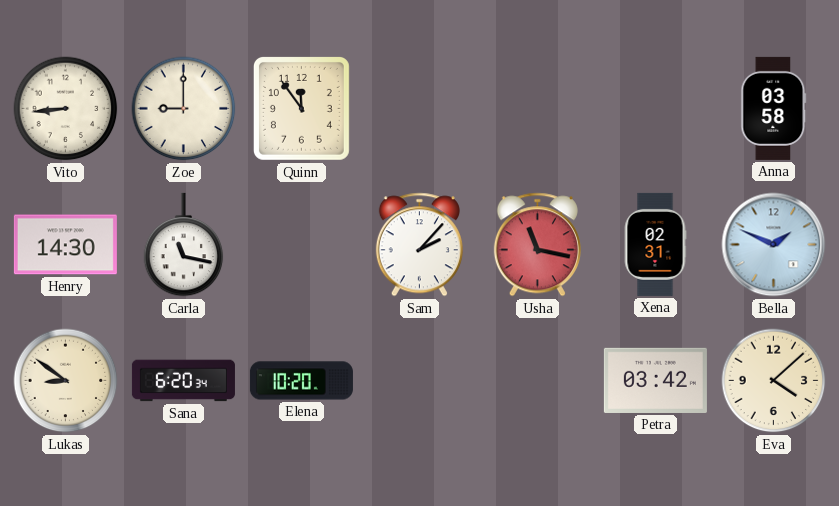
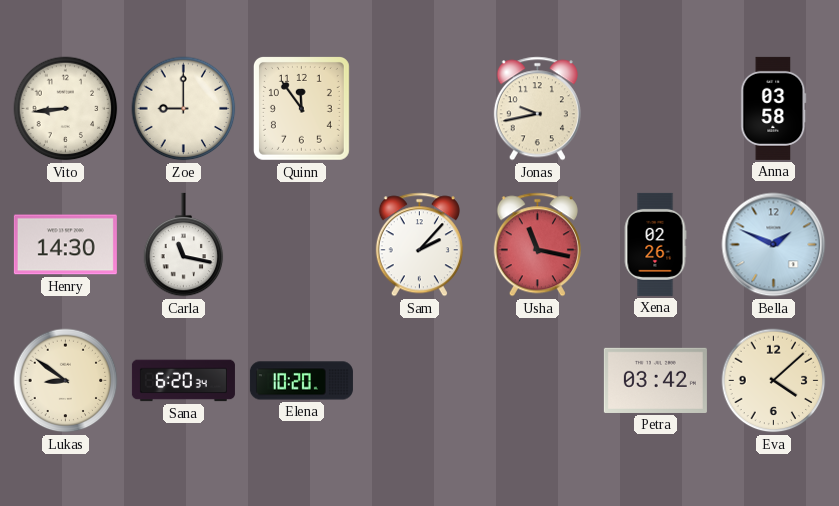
Jonas: none -> 9:43 (537, 109)
Xena: 02:31 -> 02:26 (655, 244)
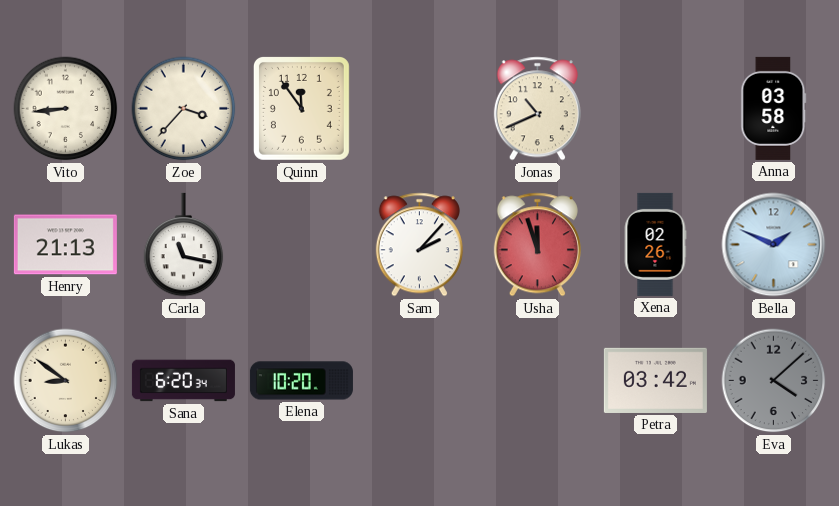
Zoe: 9:00 -> 3:37 (184, 109)
Jonas: 9:43 -> 10:41 (537, 109)
Henry: 14:30 -> 21:13 (65, 245)
Usha: 11:17 -> 11:57 (537, 245)
Eva dial: cream -> grey (774, 381)
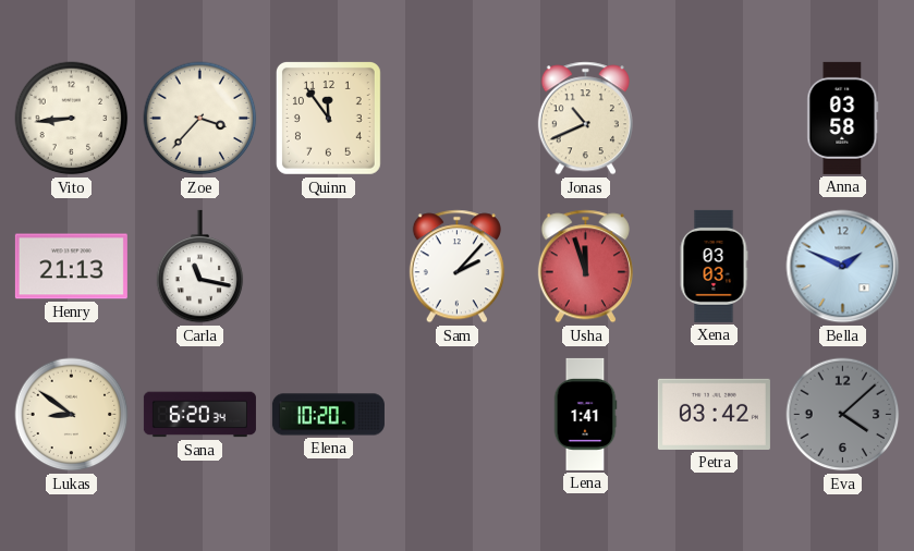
Xena: 02:26 -> 03:03 (714, 266)
Lena: none -> 1:41 (585, 414)
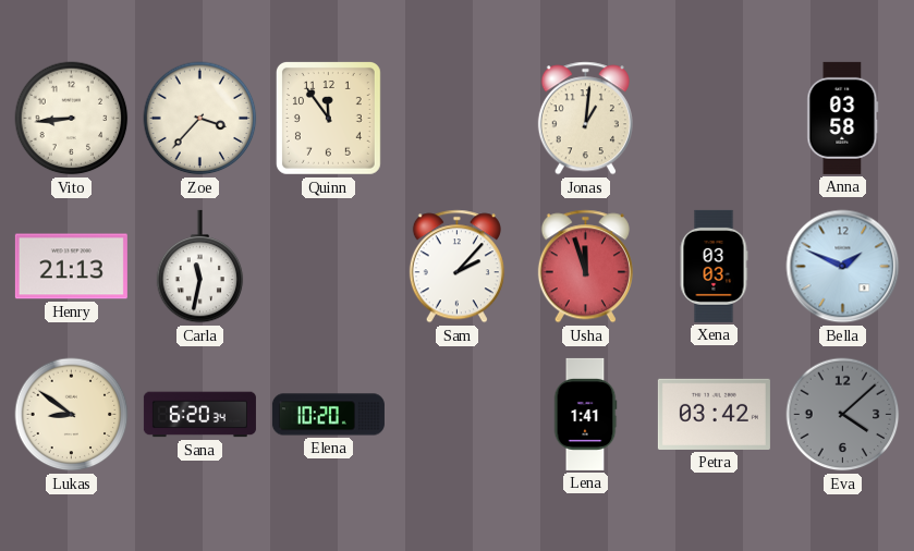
Jonas: 10:41 -> 1:01 (585, 119)
Carla: 11:17 -> 11:32 (200, 267)
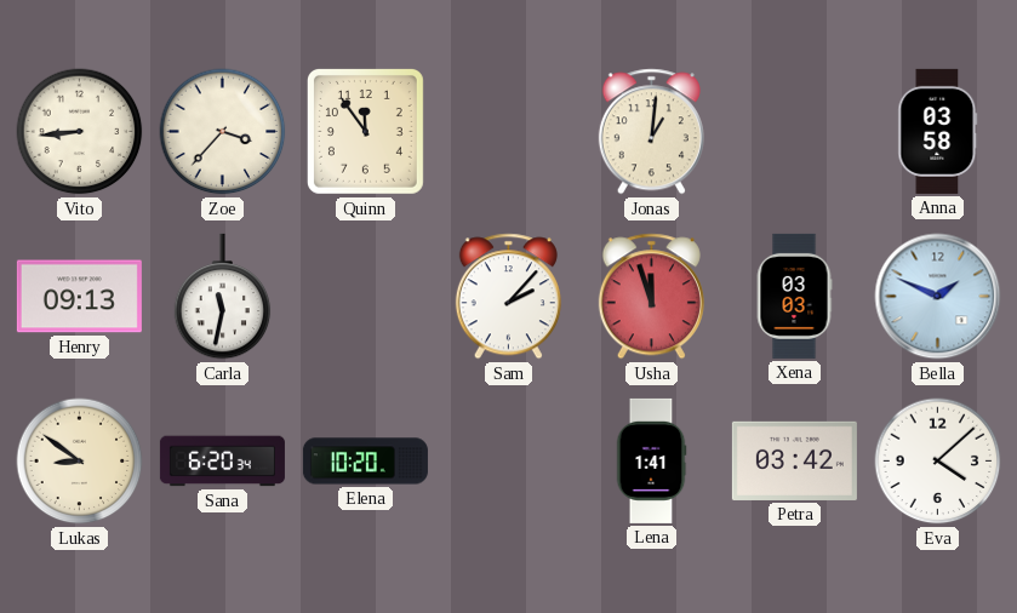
Henry: 21:13 -> 09:13 (79, 297)
Eva dial: grey -> white (938, 462)
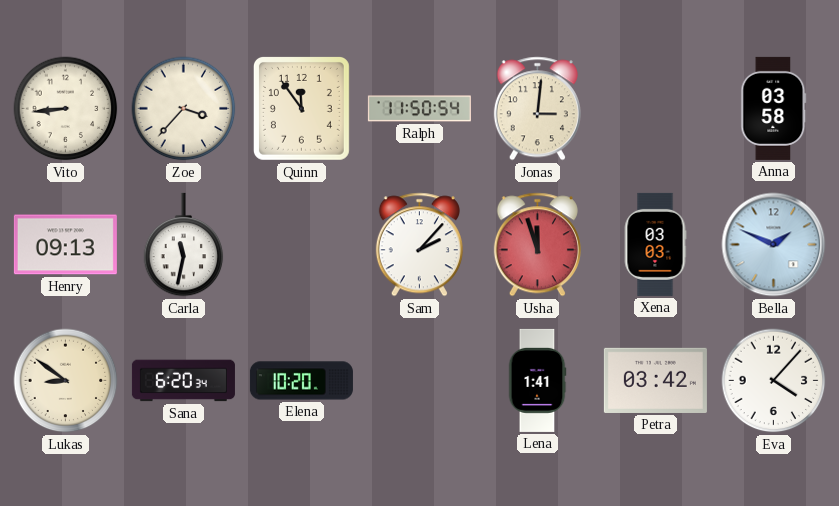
Ralph: none -> 11:50 (419, 109)
Jonas: 1:01 -> 3:01 (537, 109)
Eva: 4:08 -> 4:07 (774, 381)
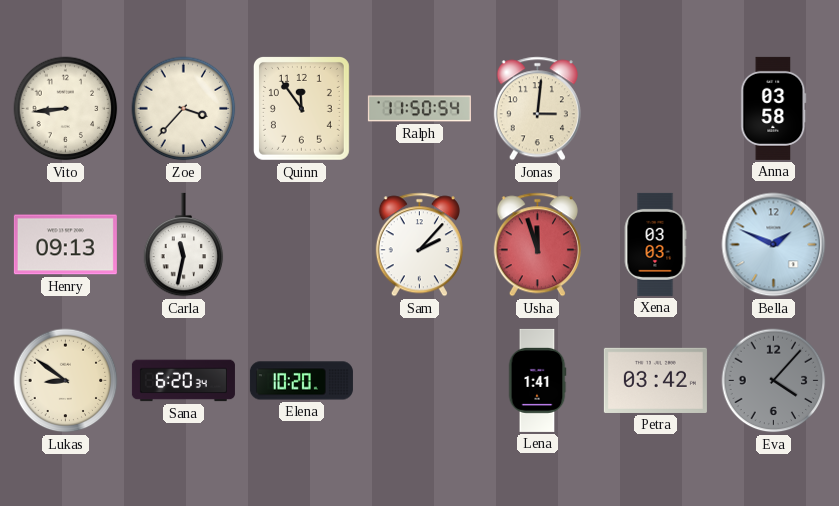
Eva dial: white -> grey (774, 381)
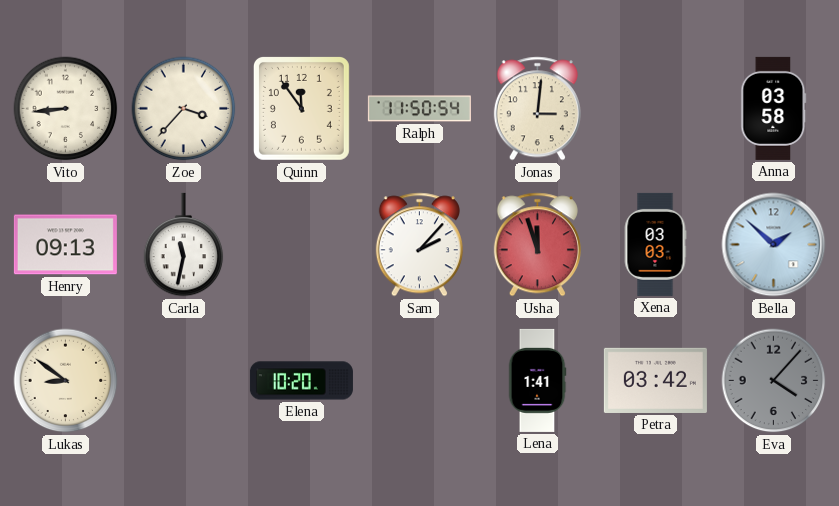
Bella: 1:49 -> 1:52 (774, 245)
Sana: 6:20 -> none (183, 381)
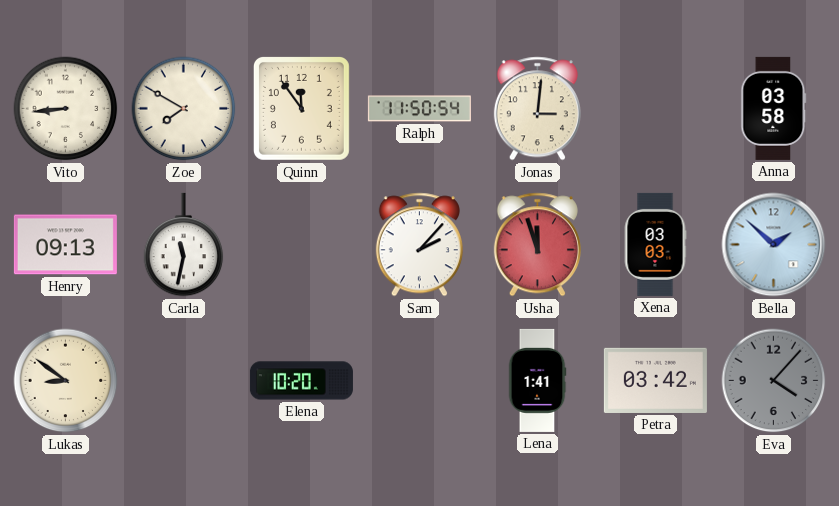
Zoe: 3:37 -> 7:50 (184, 109)
